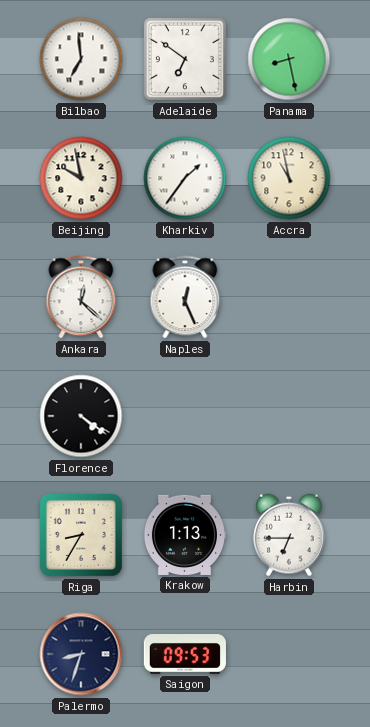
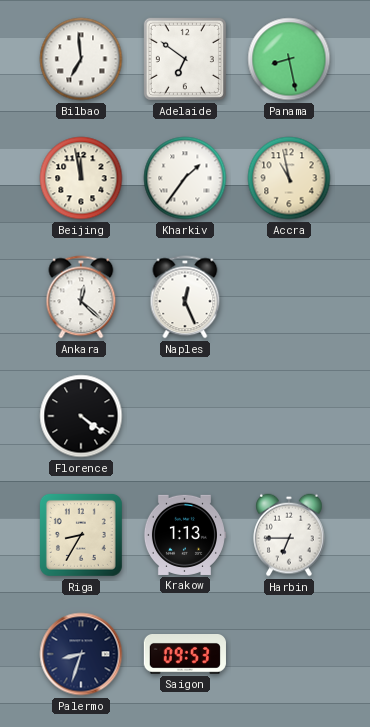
Beijing: 9:58 -> 11:58 (81, 178)
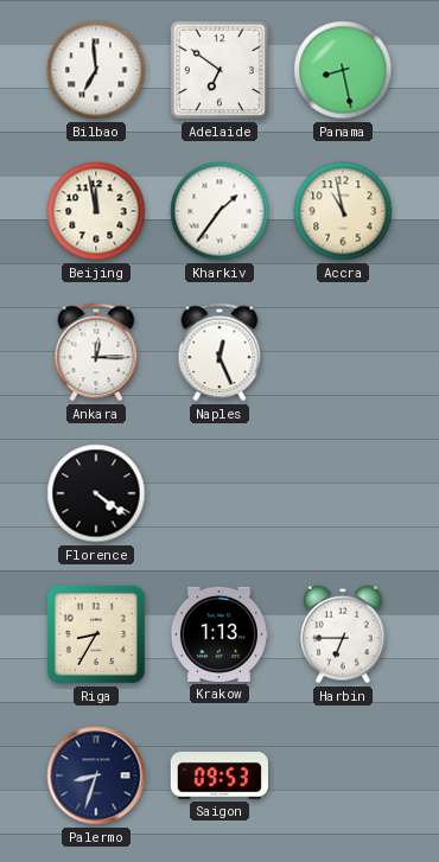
Ankara: 12:22 -> 12:15 (96, 352)
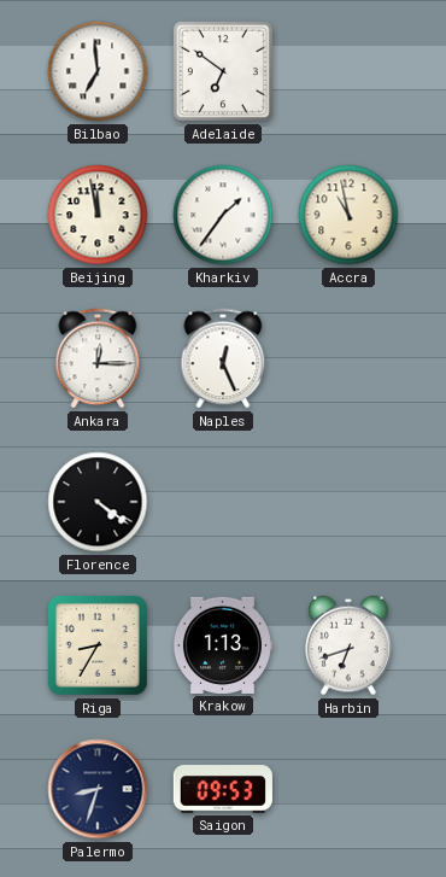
Panama: 8:28 -> none (343, 70)
Harbin: 6:45 -> 6:42 (348, 645)
